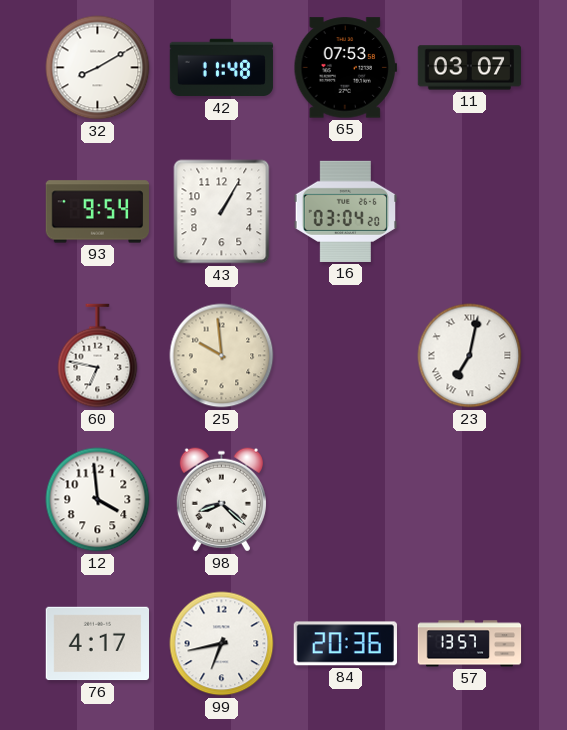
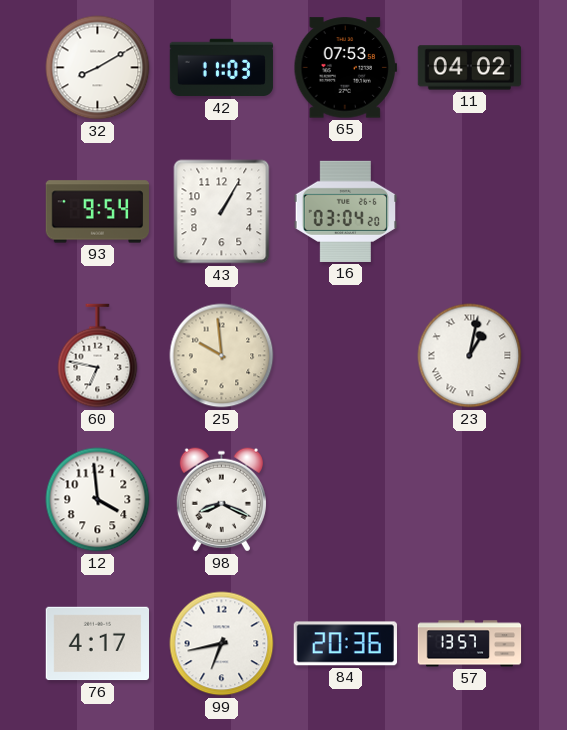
42: 11:48 -> 11:03 (222, 68)
11: 03:07 -> 04:02 (470, 68)
23: 7:02 -> 1:02 (470, 356)
98: 8:22 -> 8:19 (221, 500)
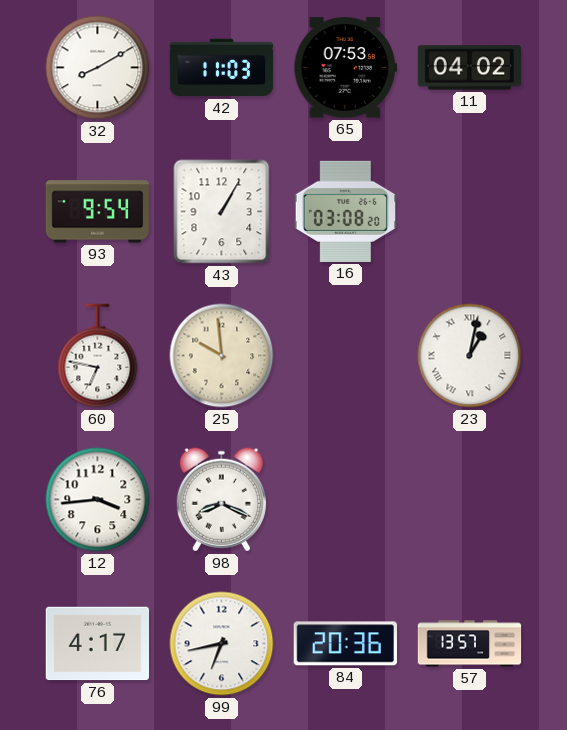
16: 03:04 -> 03:08 (345, 211)
12: 3:59 -> 3:44 (98, 500)
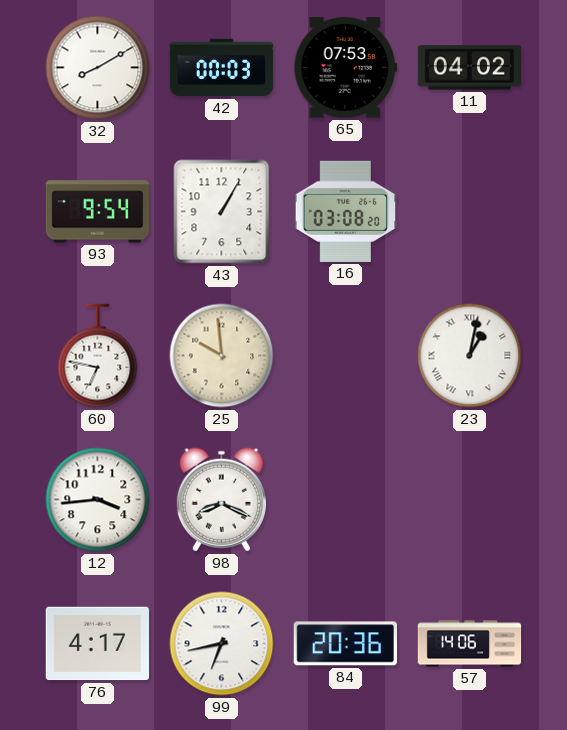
42: 11:03 -> 00:03 (222, 68)
57: 13:57 -> 14:06 (470, 644)
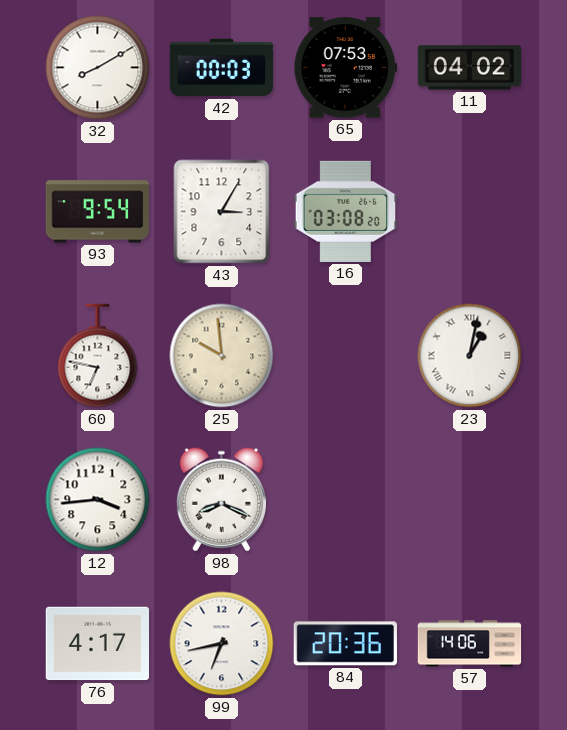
43: 1:05 -> 3:05 (222, 212)
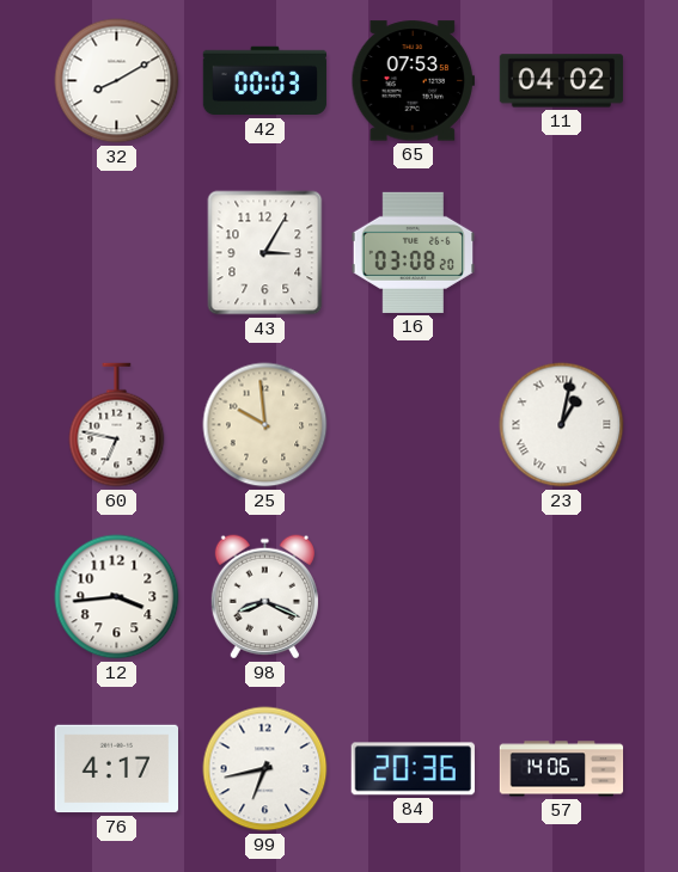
93: 9:54 -> none (98, 212)
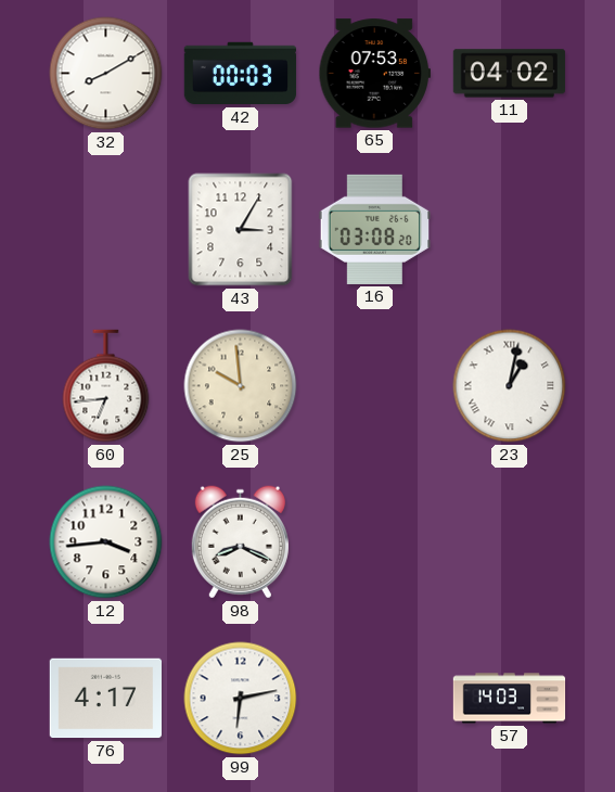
60: 6:47 -> 6:44 (106, 386)
99: 6:43 -> 6:13 (241, 699)
84: 20:36 -> none (413, 769)
57: 14:06 -> 14:03 (510, 699)
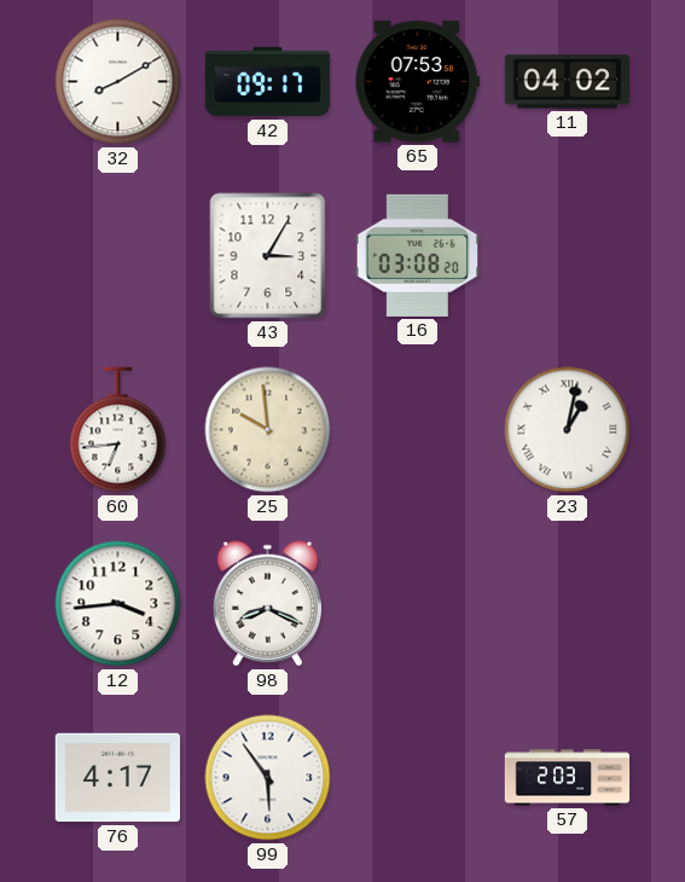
42: 00:03 -> 09:17 (268, 82)
99: 6:13 -> 5:54 (268, 778)
57: 14:03 -> 2:03 (568, 778)
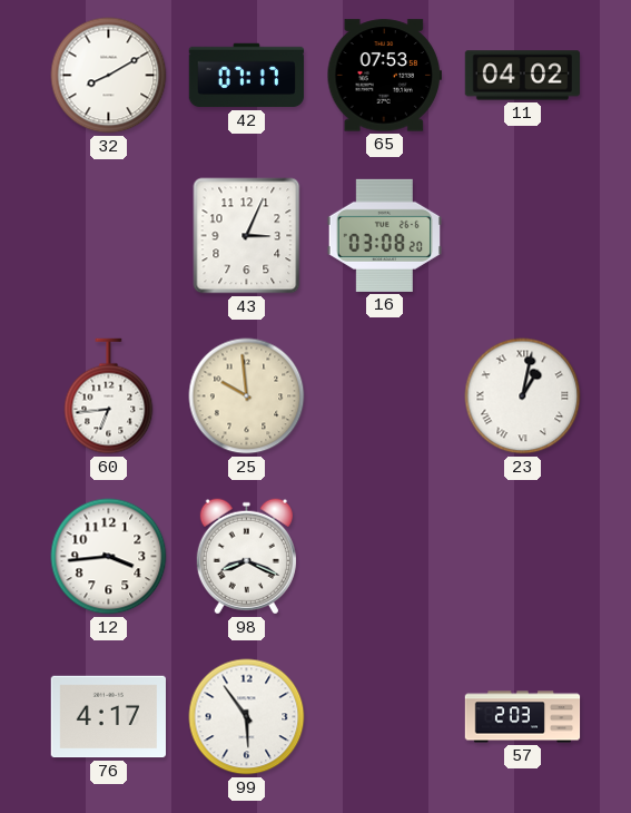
42: 09:17 -> 07:17 (247, 76)
43: 3:05 -> 3:04 (247, 236)
